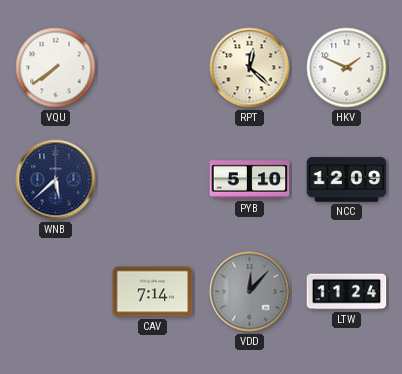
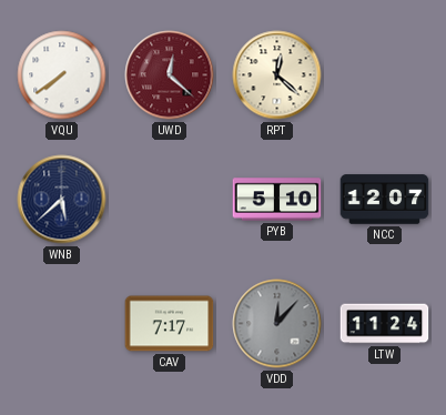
UWD: none -> 12:22 (170, 75)
HKV: 1:49 -> none (347, 68)
NCC: 12:09 -> 12:07 (385, 200)
CAV: 7:14 -> 7:17 (170, 324)
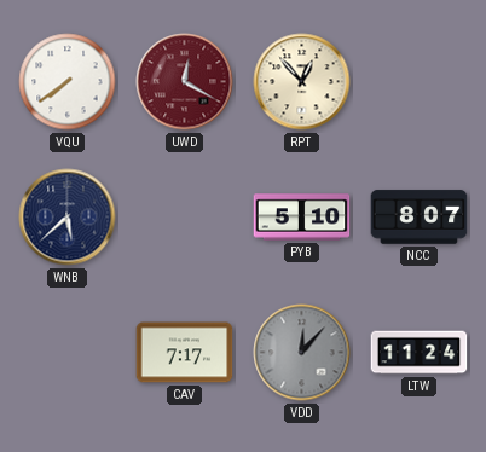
UWD: 12:22 -> 12:20 (185, 82)
RPT: 12:22 -> 12:53 (302, 82)
NCC: 12:07 -> 8:07 (420, 218)
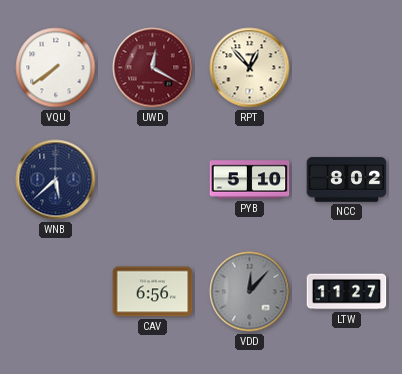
NCC: 8:07 -> 8:02 (347, 180)
CAV: 7:17 -> 6:56 (153, 292)
LTW: 11:24 -> 11:27 (347, 292)
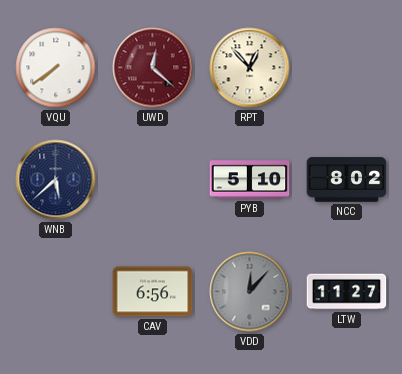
UWD: 12:20 -> 12:22 (153, 68)
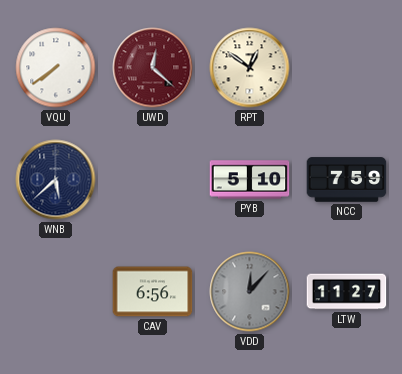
RPT: 12:53 -> 12:51 (250, 68)
NCC: 8:02 -> 7:59 (347, 180)
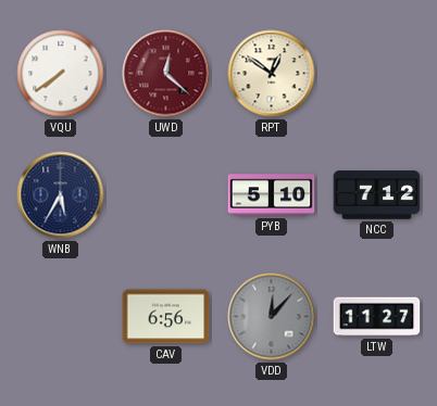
WNB: 5:38 -> 5:35 (61, 195)
NCC: 7:59 -> 7:12 (377, 195)
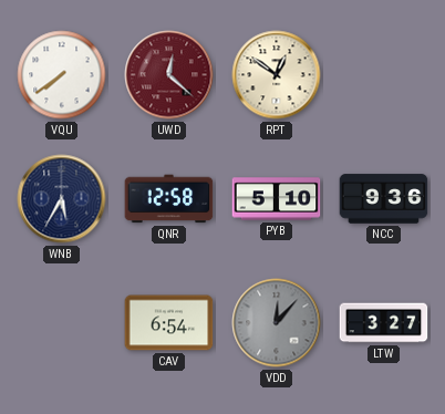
QNR: none -> 12:58 (169, 199)
NCC: 7:12 -> 9:36 (384, 199)
CAV: 6:56 -> 6:54 (169, 323)
LTW: 11:27 -> 3:27 (384, 323)
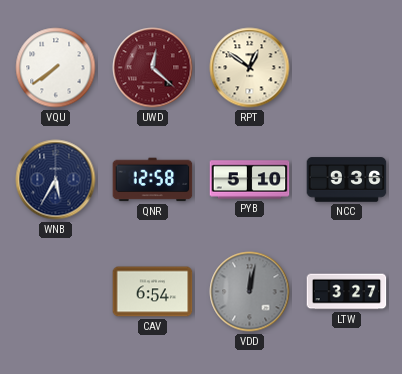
VDD: 12:07 -> 12:02 (250, 292)
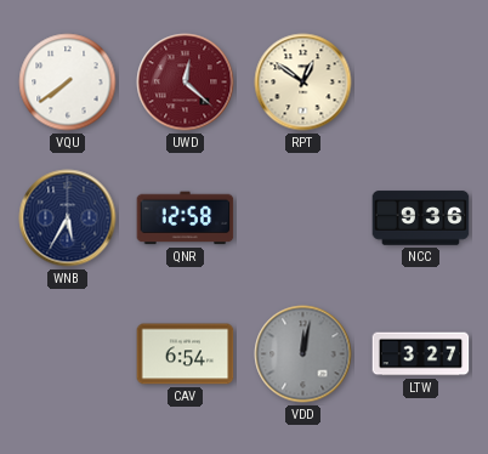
PYB: 5:10 -> none (250, 180)
